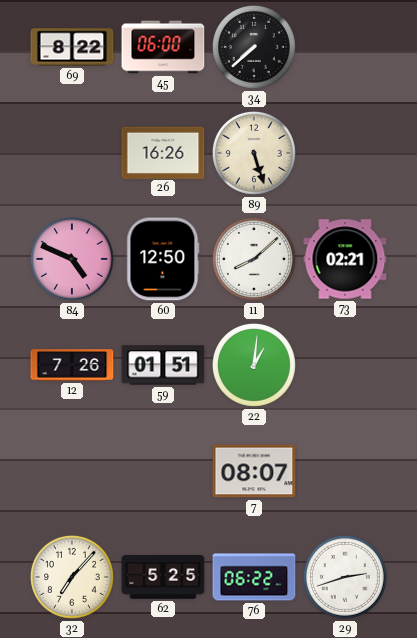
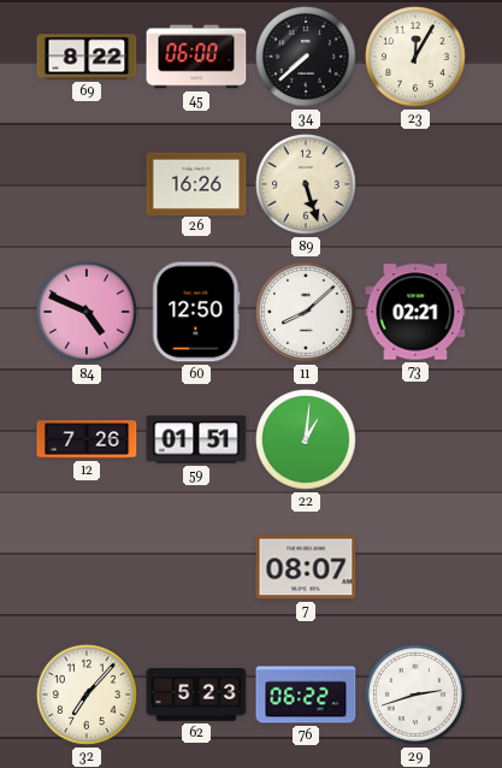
23: none -> 12:05 (415, 57)
62: 5:25 -> 5:23 (196, 695)
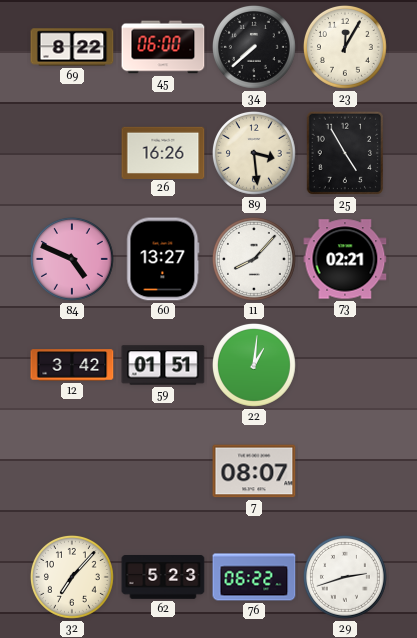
89: 5:27 -> 3:29 (254, 153)
25: none -> 4:55 (345, 153)
60: 12:50 -> 13:27 (163, 259)
11: 8:08 -> 8:07 (254, 259)
12: 7:26 -> 3:42 (72, 365)
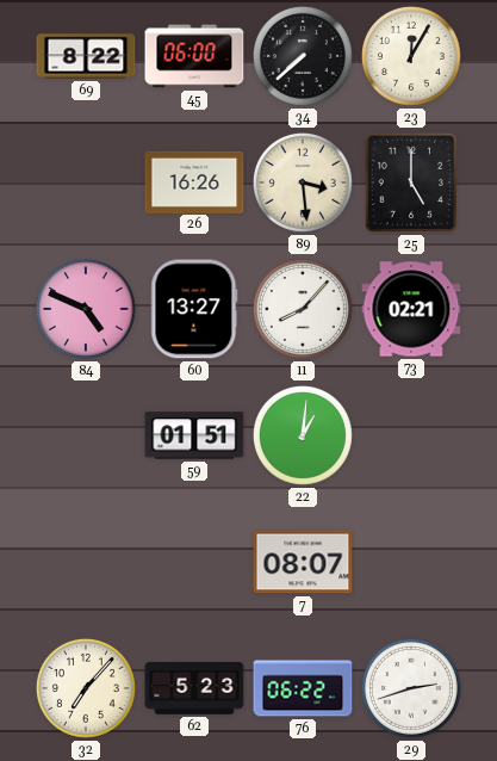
25: 4:55 -> 5:00 (411, 182)
12: 3:42 -> none (72, 365)
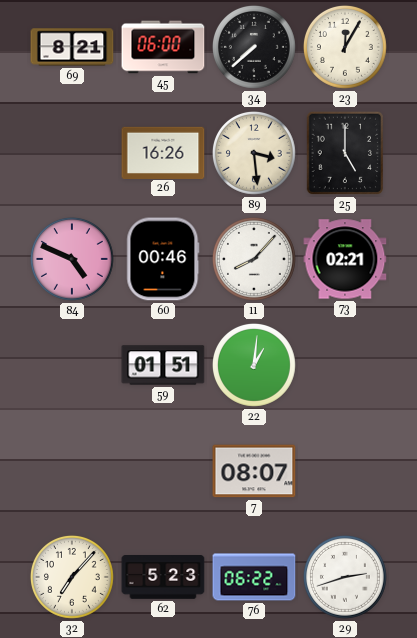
69: 8:22 -> 8:21 (72, 47)
60: 13:27 -> 00:46 (163, 259)
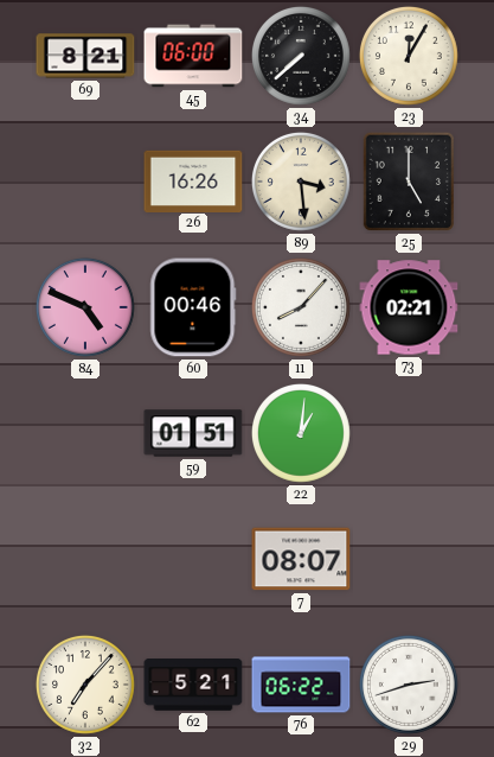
62: 5:23 -> 5:21 (193, 685)
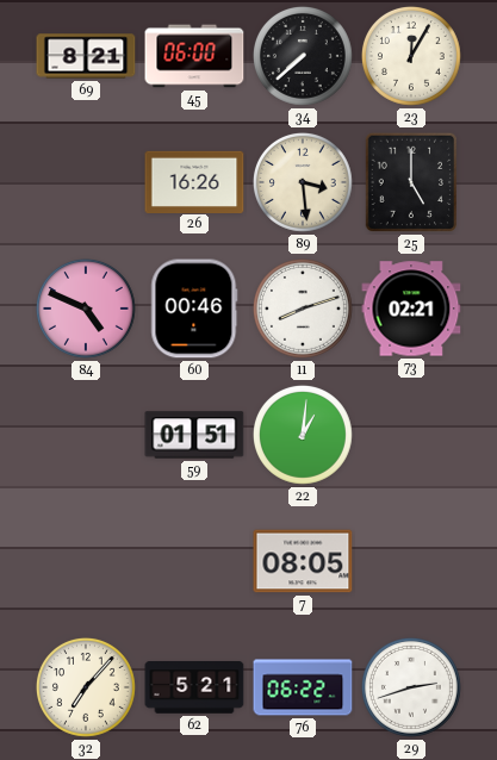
11: 8:07 -> 8:12 (303, 309)
7: 08:07 -> 08:05 (303, 561)
